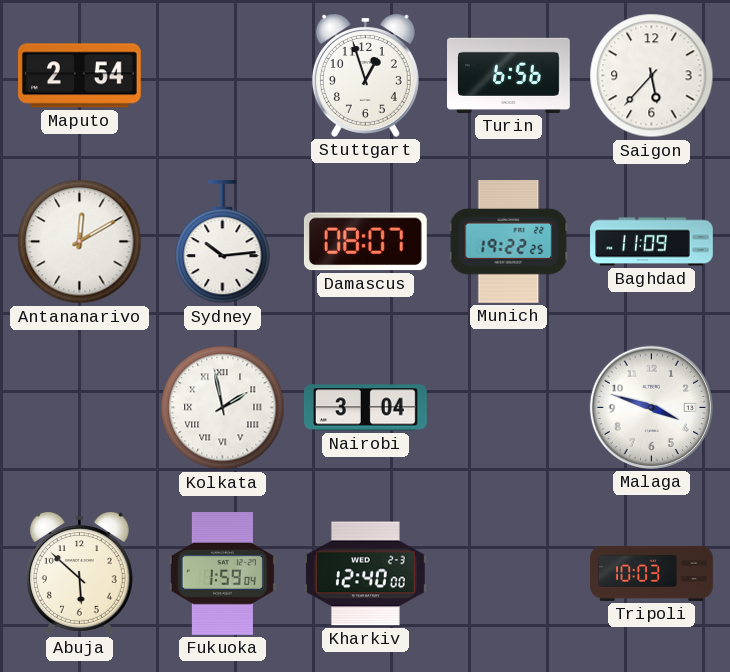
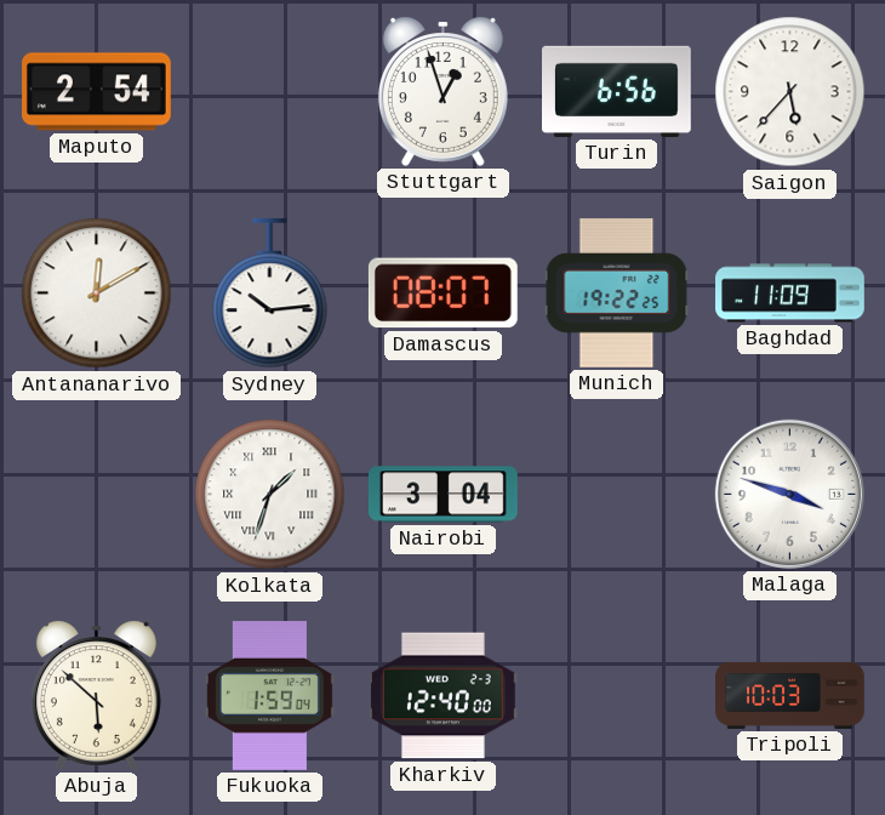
Kolkata: 1:58 -> 1:33 (270, 495)
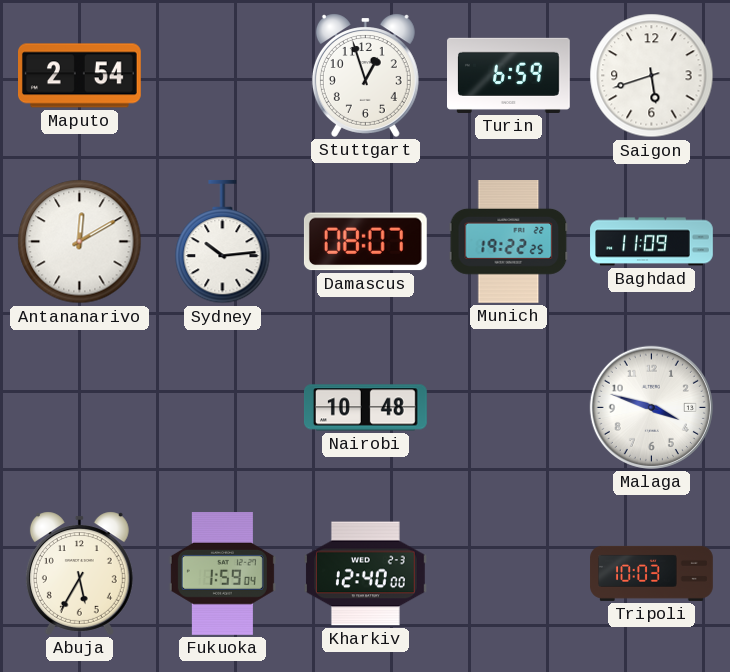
Turin: 6:56 -> 6:59 (509, 75)
Saigon: 5:37 -> 5:42 (652, 76)
Kolkata: 1:33 -> none (270, 495)
Nairobi: 3:04 -> 10:48 (366, 408)
Abuja: 5:52 -> 5:35 (79, 573)
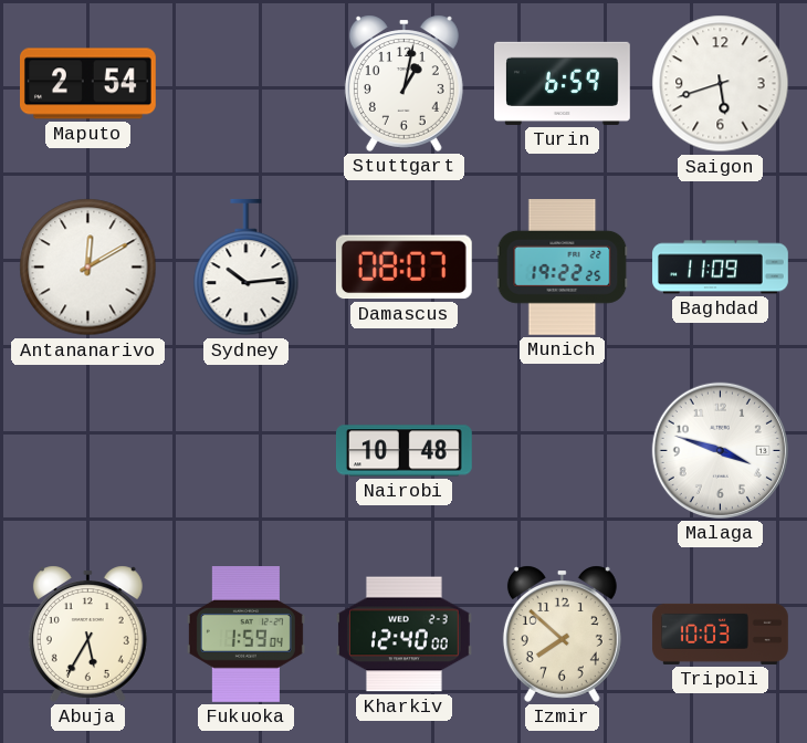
Stuttgart: 12:57 -> 1:02 (403, 83)
Izmir: none -> 7:52 (562, 634)
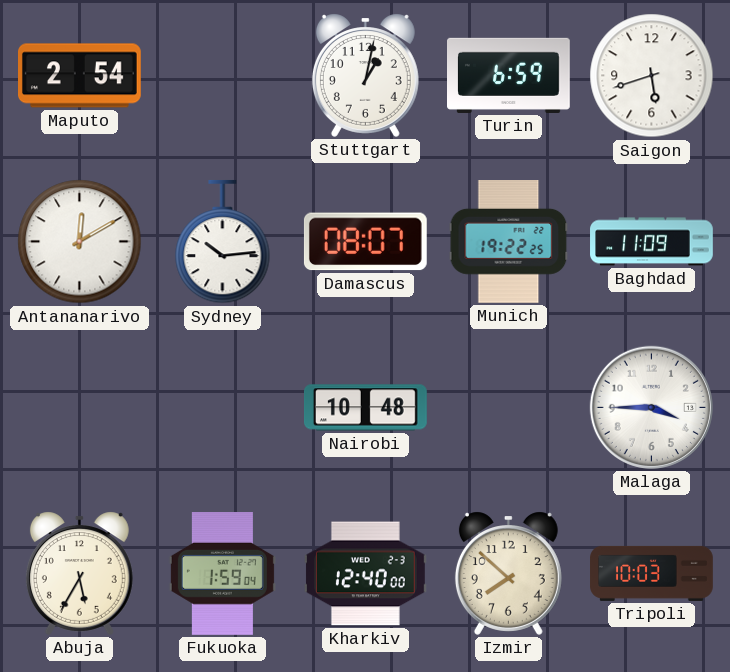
Malaga: 3:48 -> 3:45 (651, 407)
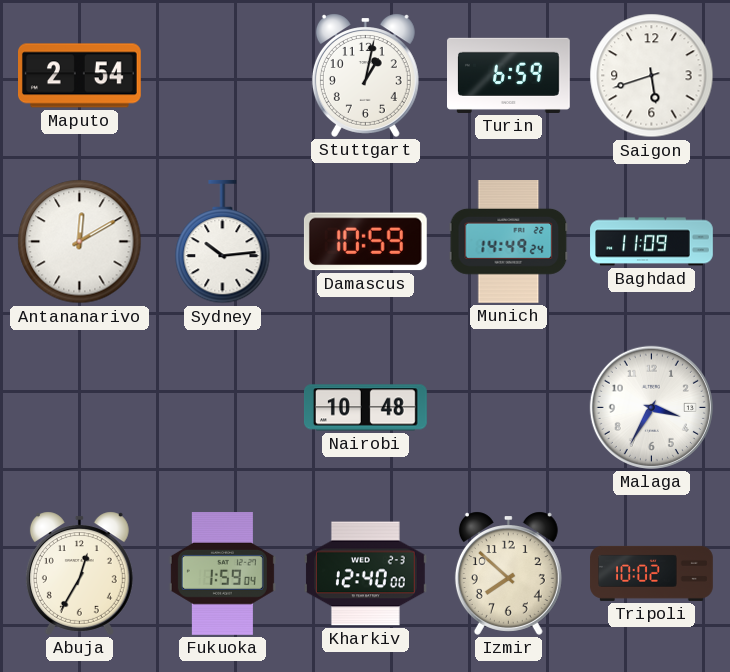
Damascus: 08:07 -> 10:59 (365, 242)
Munich: 19:22 -> 14:49 (509, 242)
Malaga: 3:45 -> 3:35 (651, 407)
Abuja: 5:35 -> 12:35 (79, 573)
Tripoli: 10:03 -> 10:02 (652, 573)
